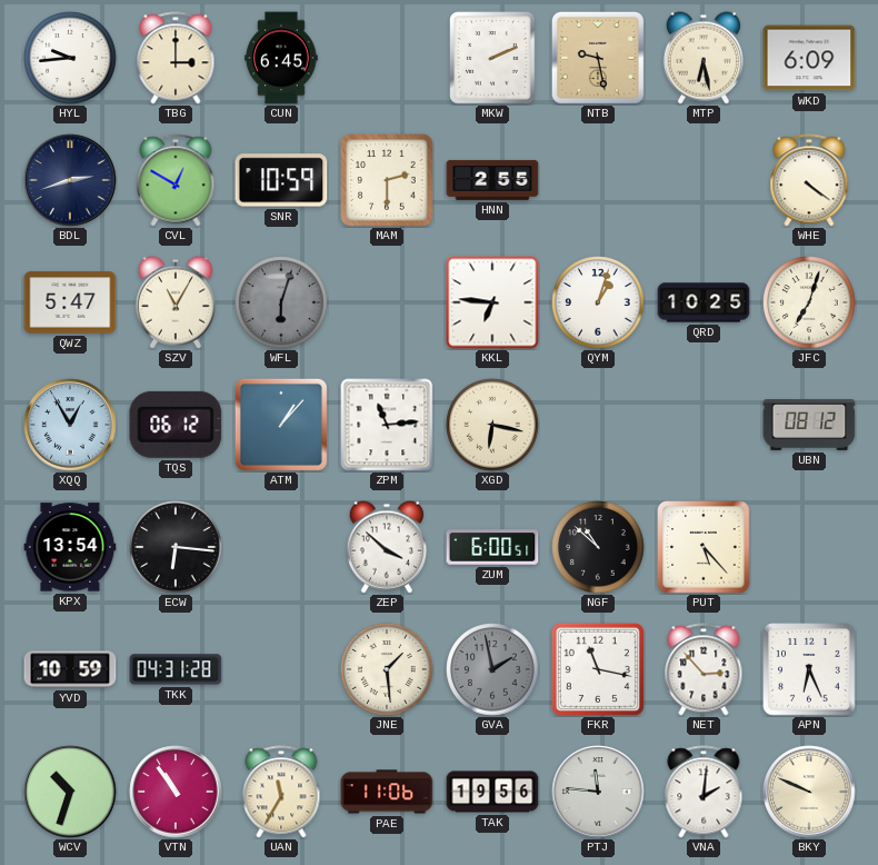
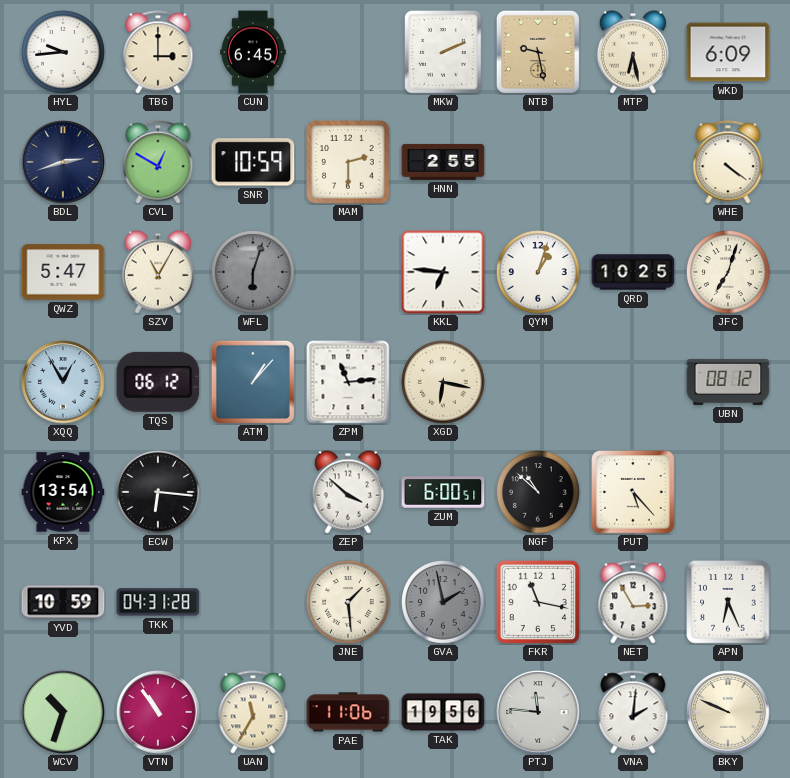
NET: 2:53 -> 2:55 (633, 602)
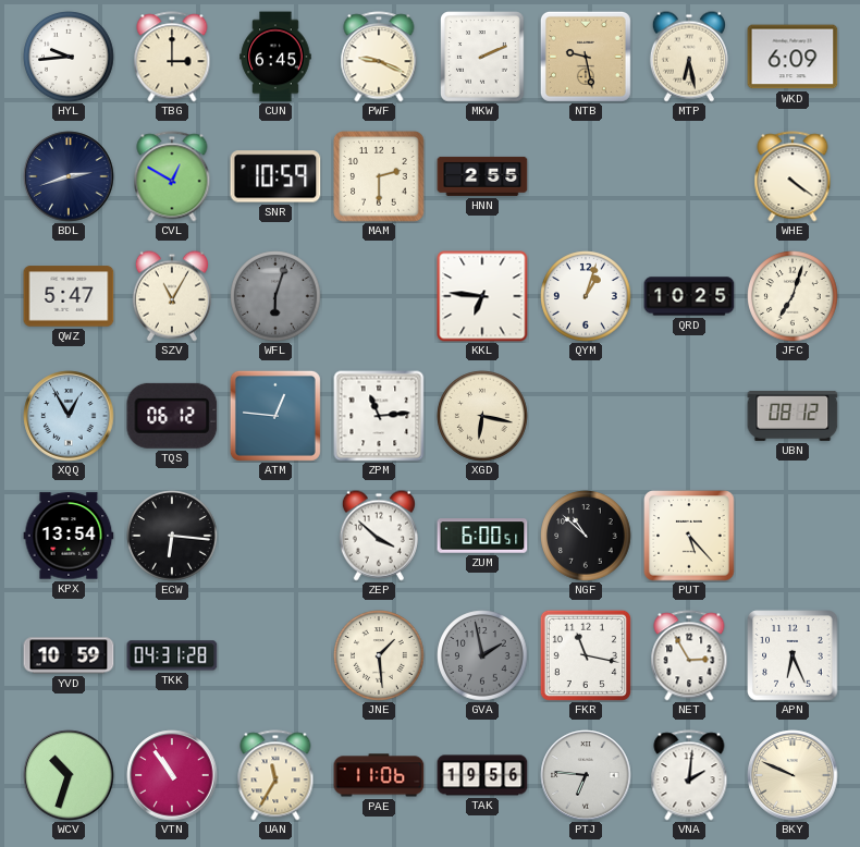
PWF: none -> 9:19 (379, 57)
ATM: 1:07 -> 12:46 (275, 416)
PTJ: 11:46 -> 6:46 (586, 775)
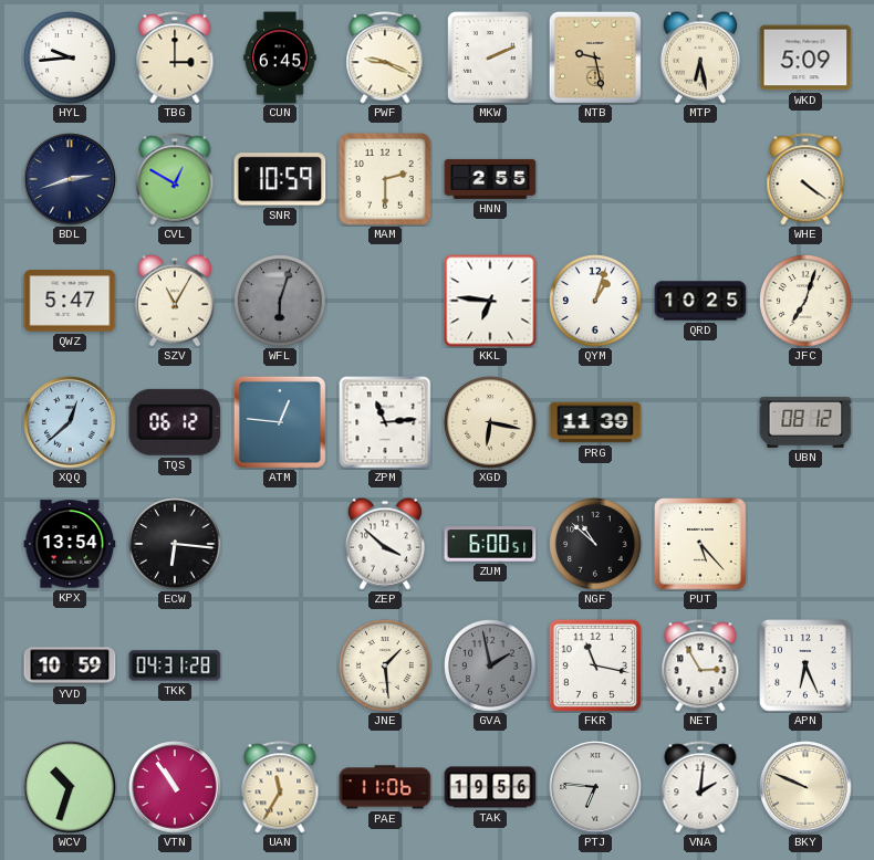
WKD: 6:09 -> 5:09 (805, 57)
XQQ: 12:55 -> 12:38 (70, 422)
PRG: none -> 11:39 (595, 422)
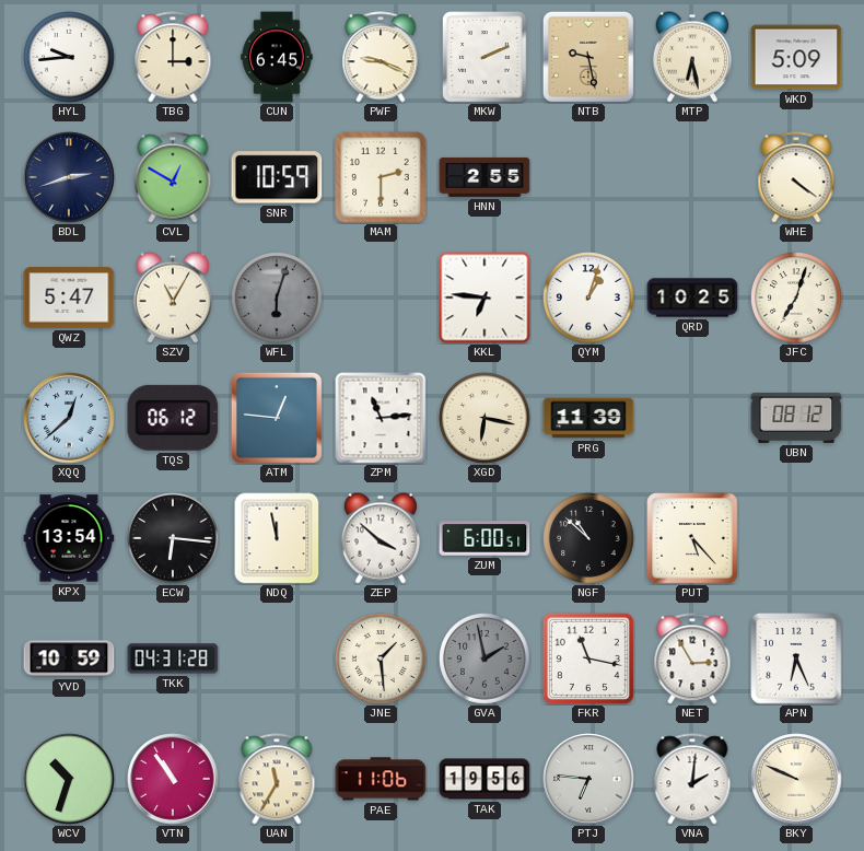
NDQ: none -> 11:58 (277, 538)
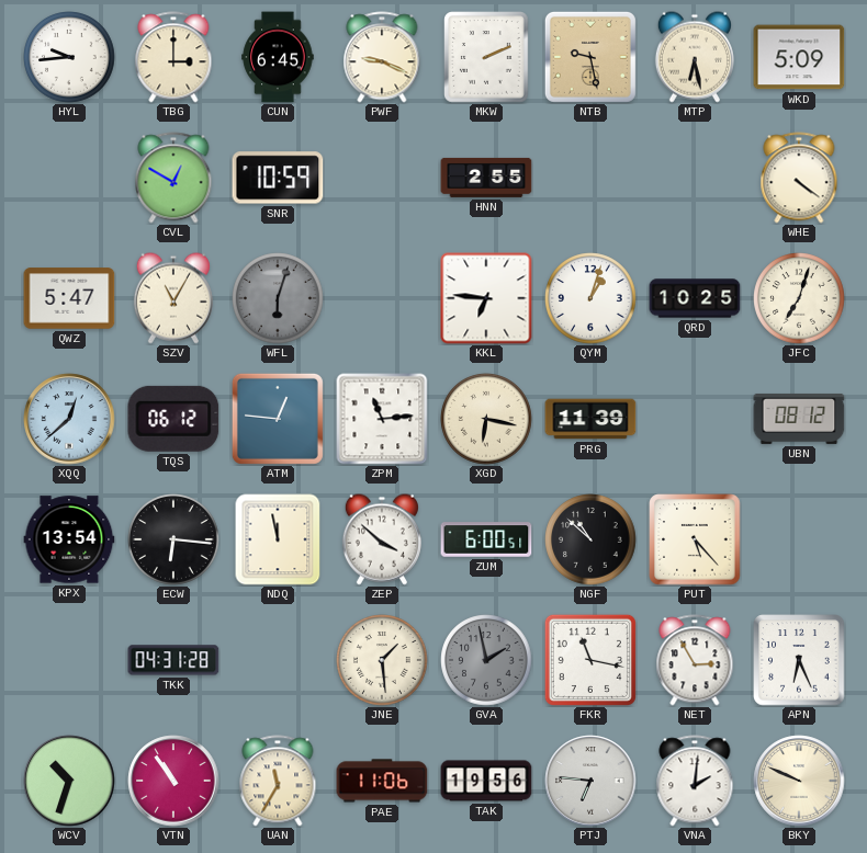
BDL: 2:42 -> none (69, 177)
MAM: 2:30 -> none (381, 177)
YVD: 10:59 -> none (69, 658)
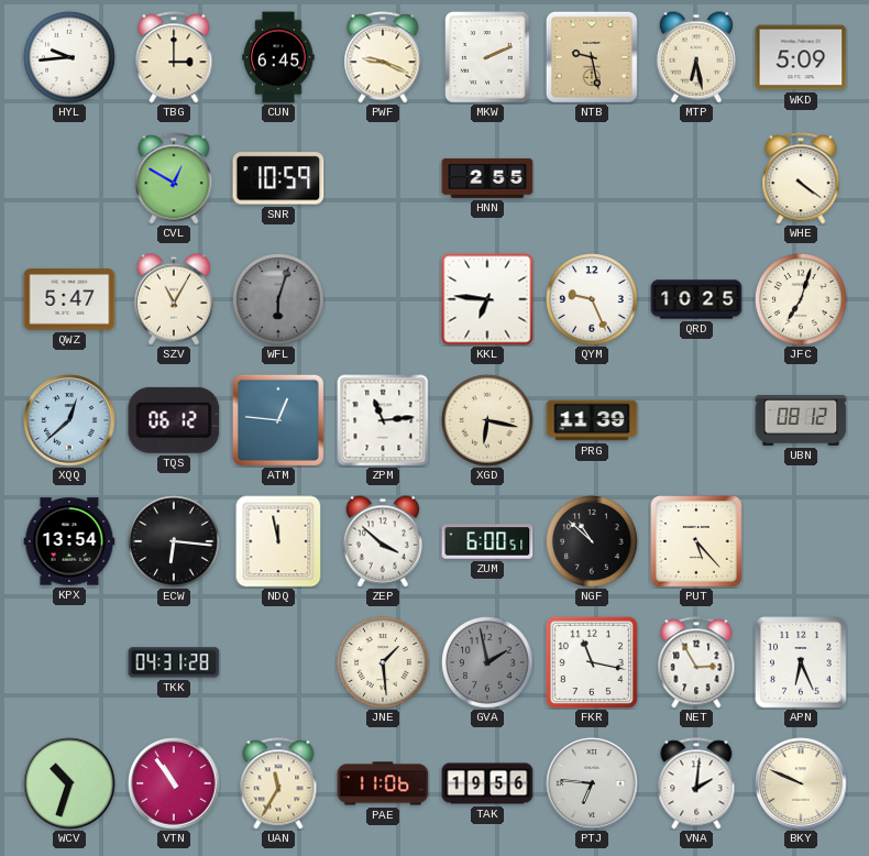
QYM: 1:03 -> 9:26 (592, 299)
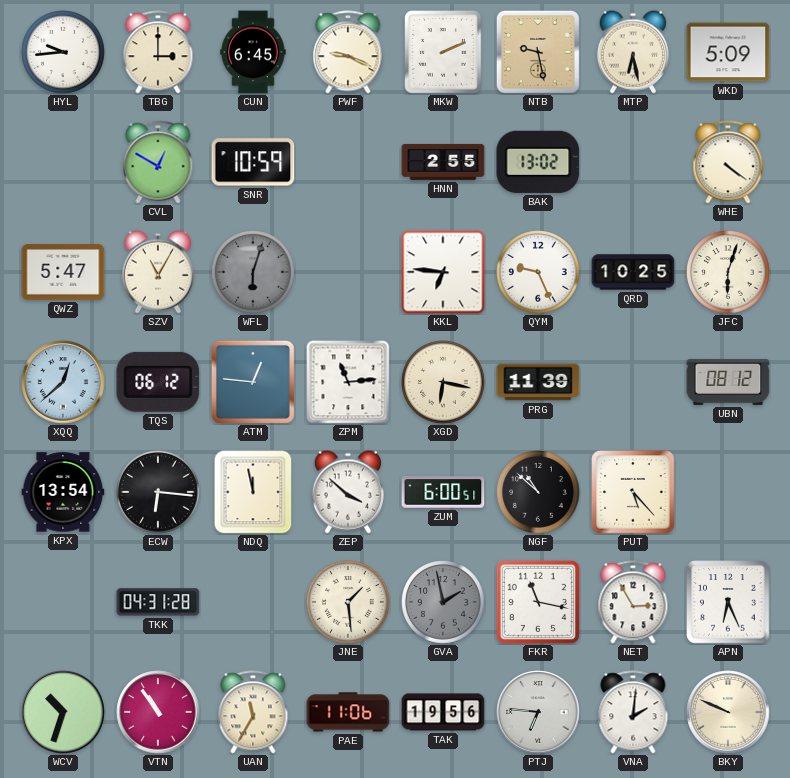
BAK: none -> 13:02 (538, 162)
JFC: 7:03 -> 6:03 (728, 272)
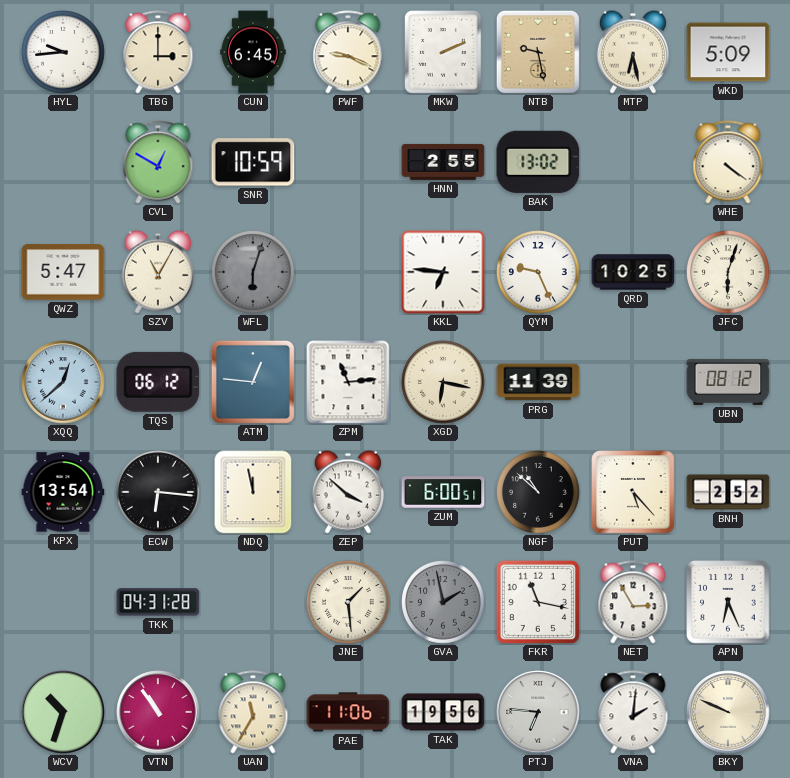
BNH: none -> 2:52 (728, 492)
